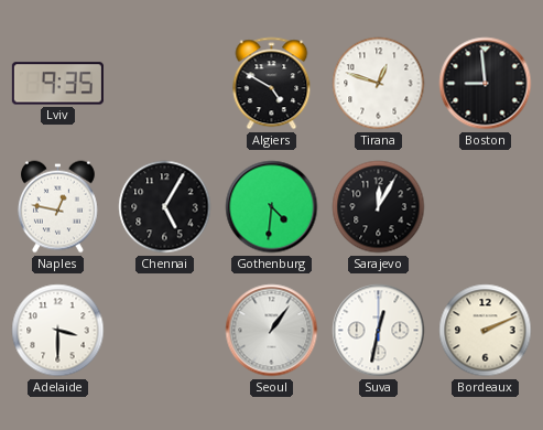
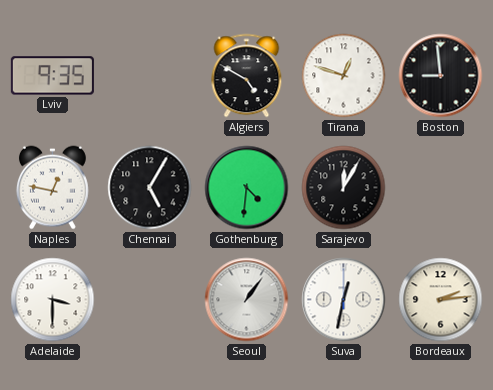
Bordeaux: 2:11 -> 2:14 (441, 300)
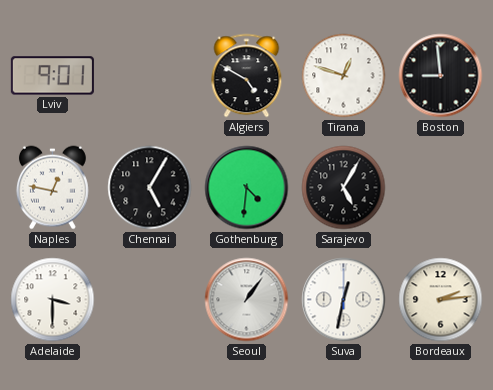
Lviv: 9:35 -> 9:01 (52, 76)
Sarajevo: 12:05 -> 5:05 (344, 188)
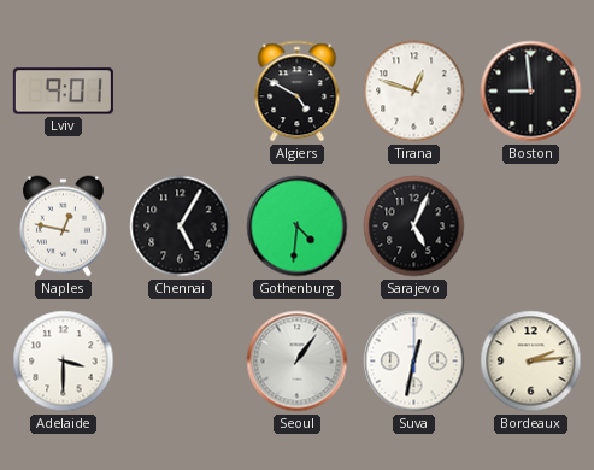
Sarajevo: 5:05 -> 5:04 (414, 227)
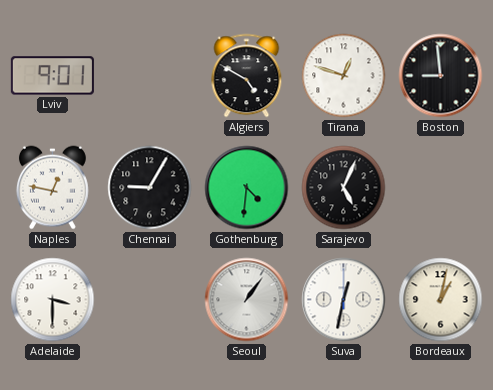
Chennai: 5:05 -> 9:05 (150, 188)
Bordeaux: 2:14 -> 1:02 (441, 300)
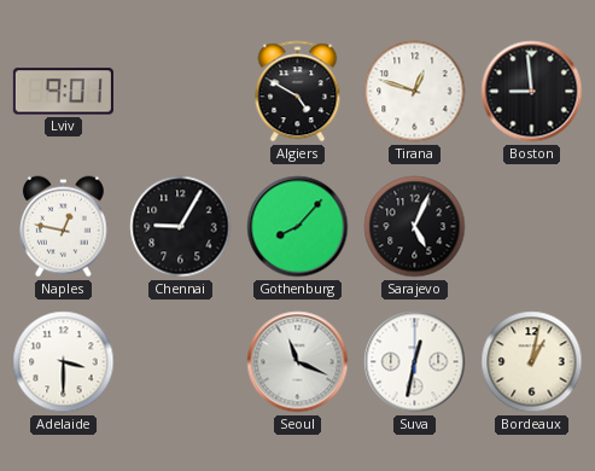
Gothenburg: 4:31 -> 8:07 (298, 227)
Seoul: 1:06 -> 11:19 (298, 362)
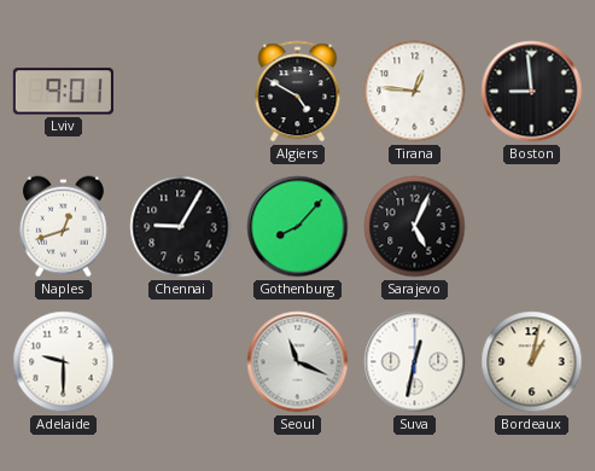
Tirana: 12:48 -> 12:46 (415, 92)
Naples: 12:47 -> 12:42 (63, 227)
Adelaide: 3:30 -> 9:30 (64, 362)
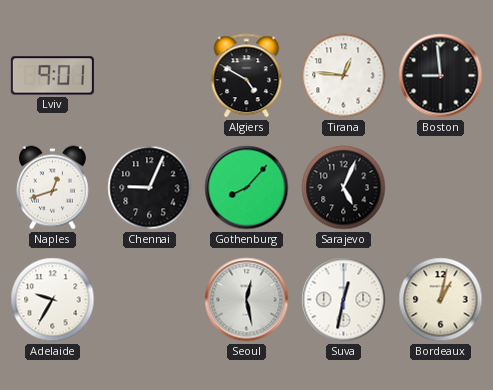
Chennai: 9:05 -> 9:04 (150, 188)
Adelaide: 9:30 -> 9:35 (53, 300)
Seoul: 11:19 -> 12:28 (247, 300)
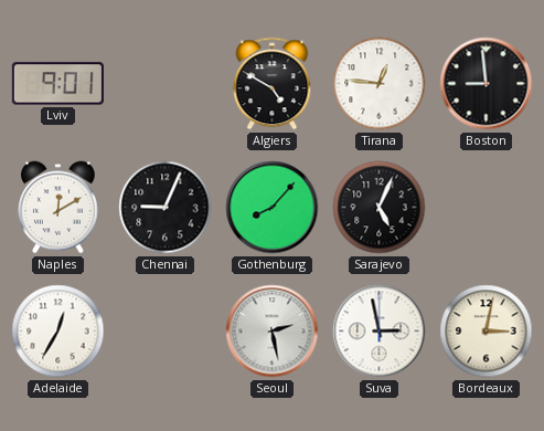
Naples: 12:42 -> 12:10 (57, 208)
Adelaide: 9:35 -> 12:35 (58, 332)
Seoul: 12:28 -> 2:28 (273, 332)
Suva: 12:32 -> 2:58 (380, 332)
Bordeaux: 1:02 -> 3:02 (487, 332)
